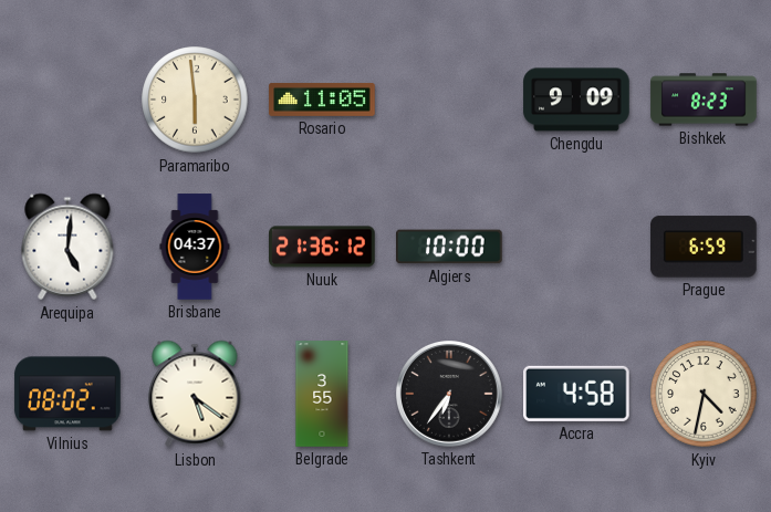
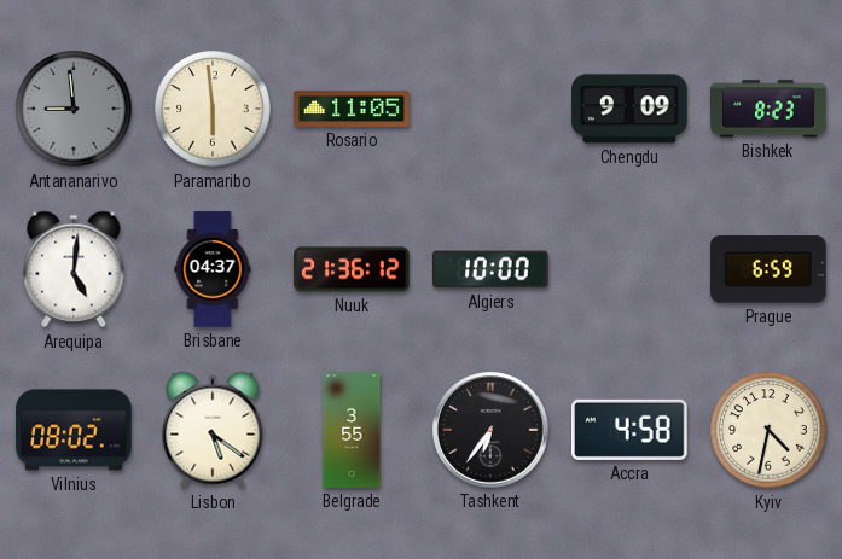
Antananarivo: none -> 8:59 (74, 109)
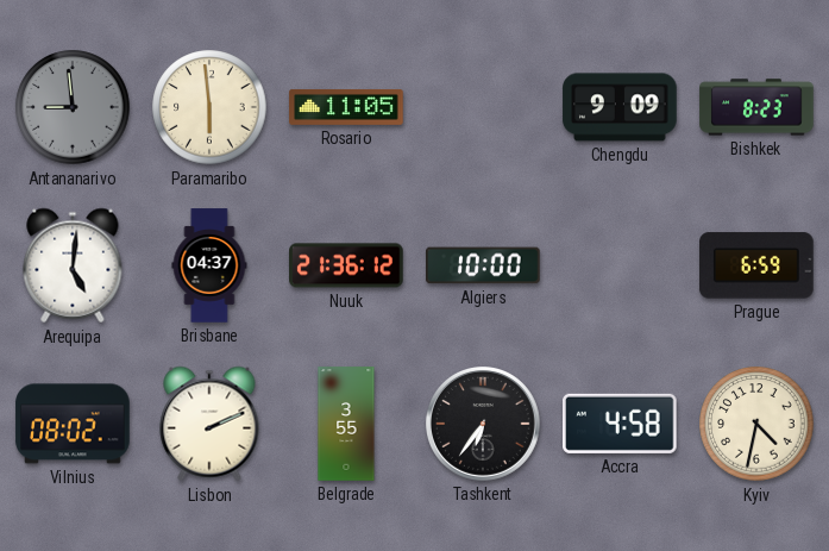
Lisbon: 5:21 -> 2:11 (209, 424)
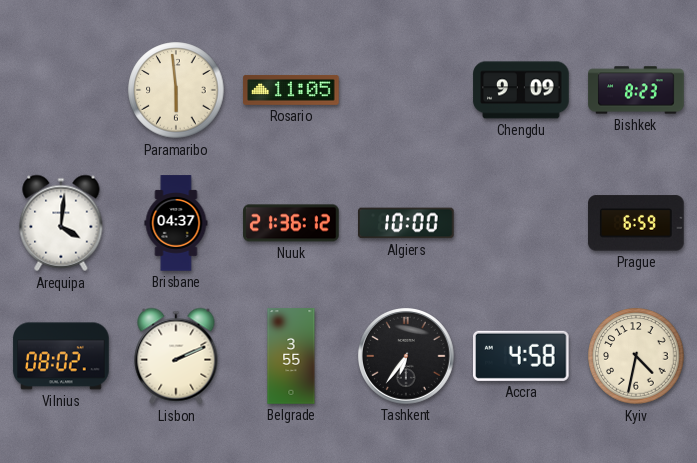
Antananarivo: 8:59 -> none (73, 107)
Arequipa: 5:01 -> 4:01 (61, 223)
